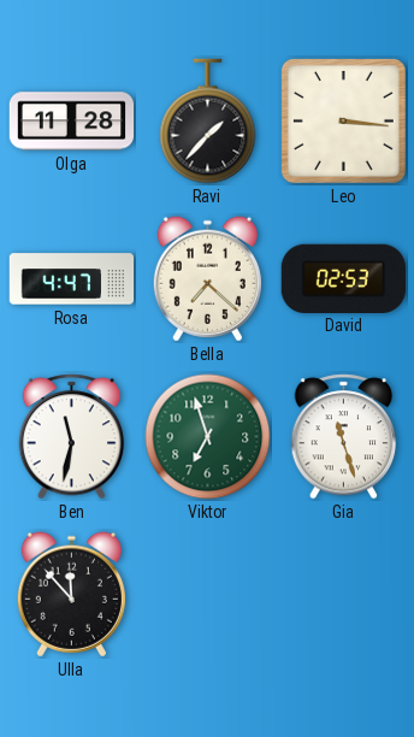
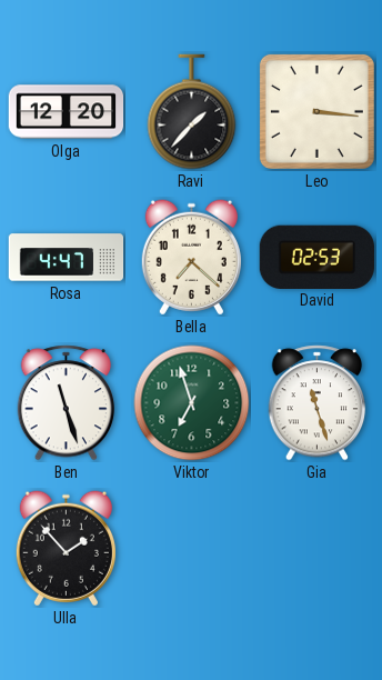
Olga: 11:28 -> 12:20 (67, 112)
Ben: 11:32 -> 11:27 (67, 403)
Ulla: 11:53 -> 1:53 (66, 549)
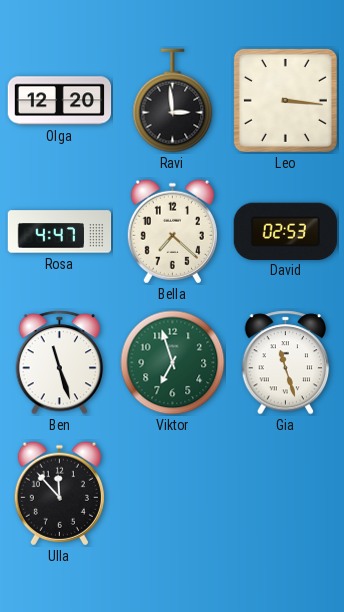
Ravi: 1:37 -> 2:59 (173, 101)
Ulla: 1:53 -> 11:53 (59, 494)
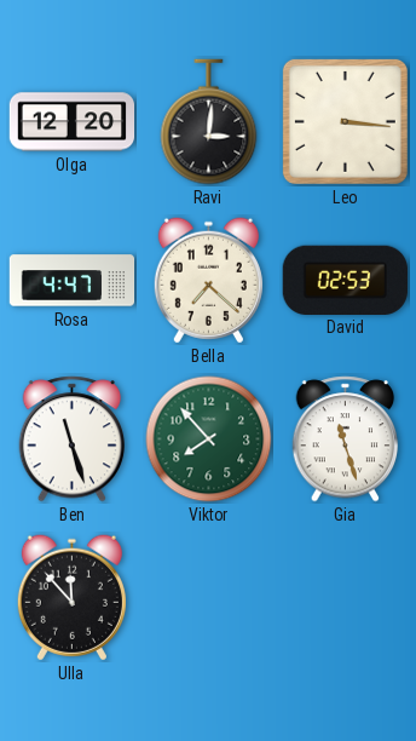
Ravi: 2:59 -> 3:01 (209, 122)
Viktor: 6:57 -> 7:53 (209, 440)
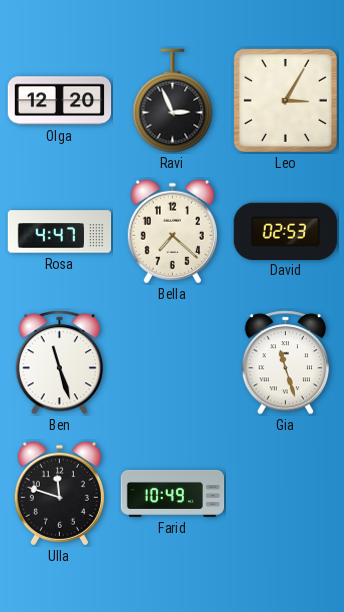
Ravi: 3:01 -> 2:56 (173, 101)
Leo: 3:16 -> 3:05 (285, 100)
Viktor: 7:53 -> none (209, 440)
Ulla: 11:53 -> 11:48 (59, 494)
Farid: none -> 10:49 (173, 493)
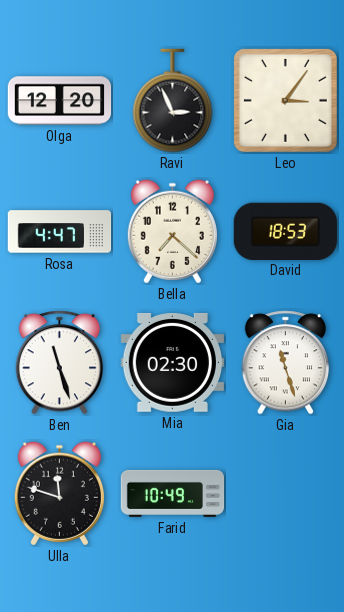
Leo: 3:05 -> 3:06 (285, 100)
David: 02:53 -> 18:53 (285, 231)
Mia: none -> 02:30 (172, 362)
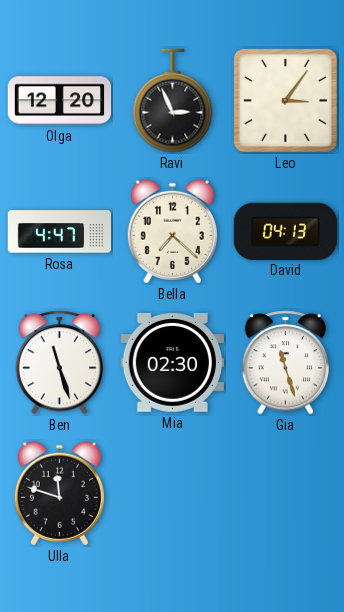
David: 18:53 -> 04:13 (285, 231)
Farid: 10:49 -> none (173, 493)
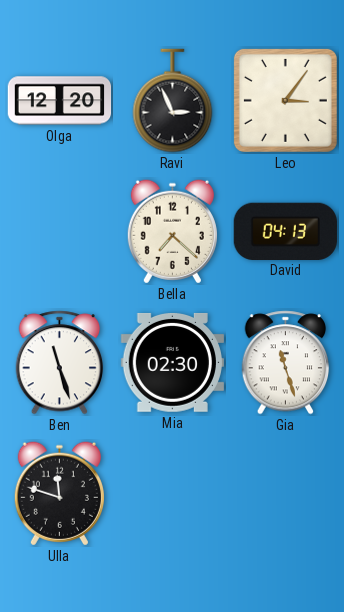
Rosa: 4:47 -> none (60, 232)
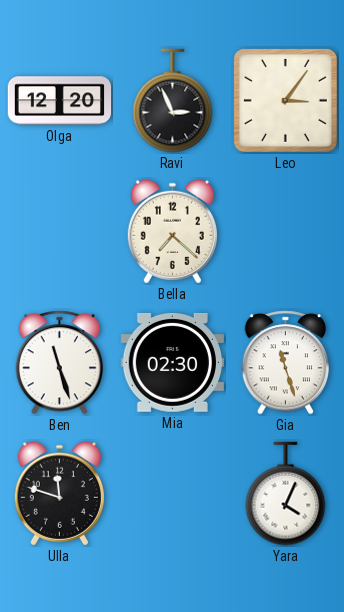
David: 04:13 -> none (285, 231)
Yara: none -> 4:04 (286, 494)
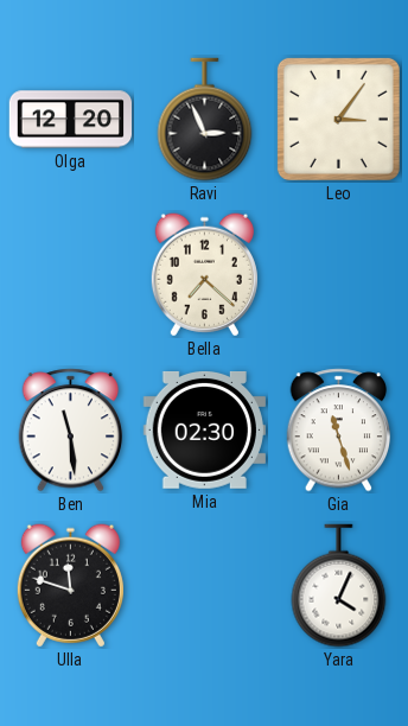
Ben: 11:27 -> 11:29 (71, 431)
